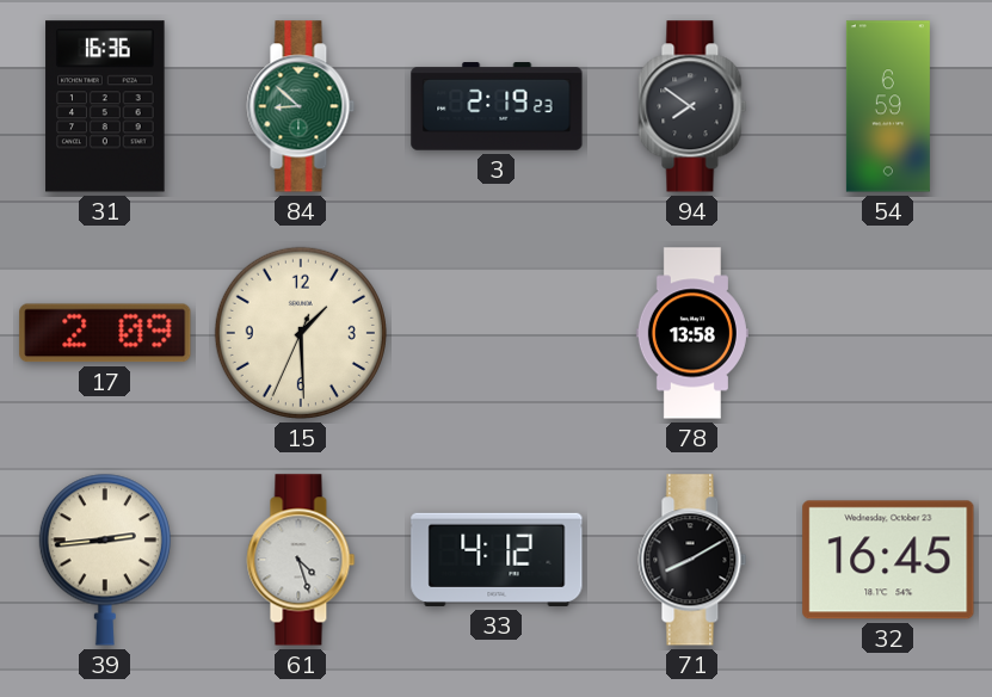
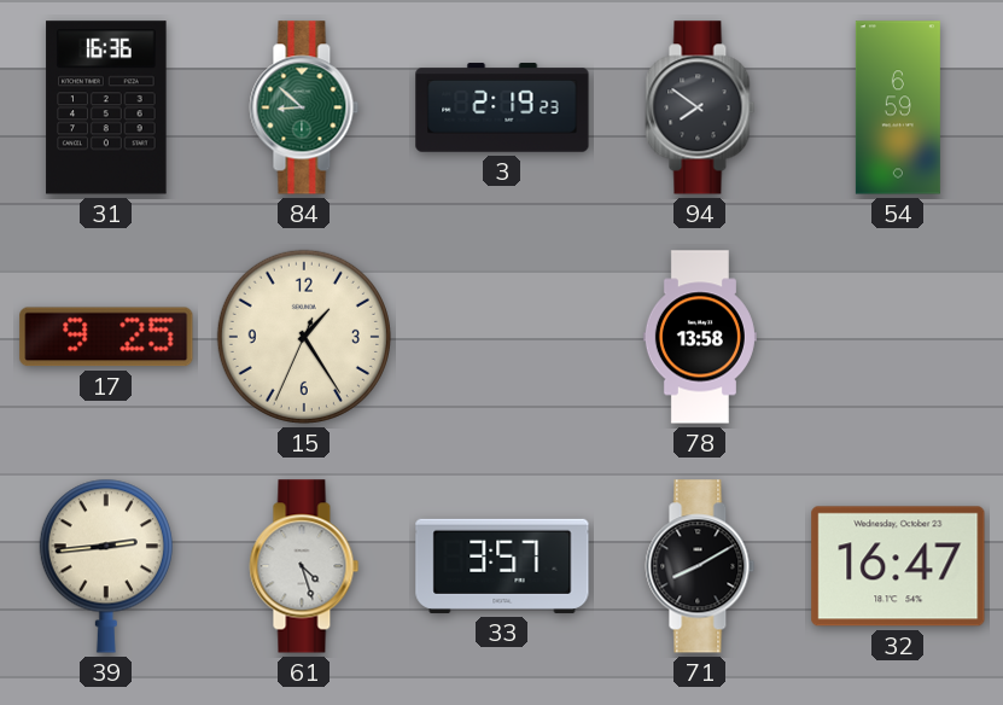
17: 2:09 -> 9:25 (106, 337)
15: 1:29 -> 1:24 (304, 337)
33: 4:12 -> 3:57 (502, 566)
32: 16:45 -> 16:47 (898, 566)
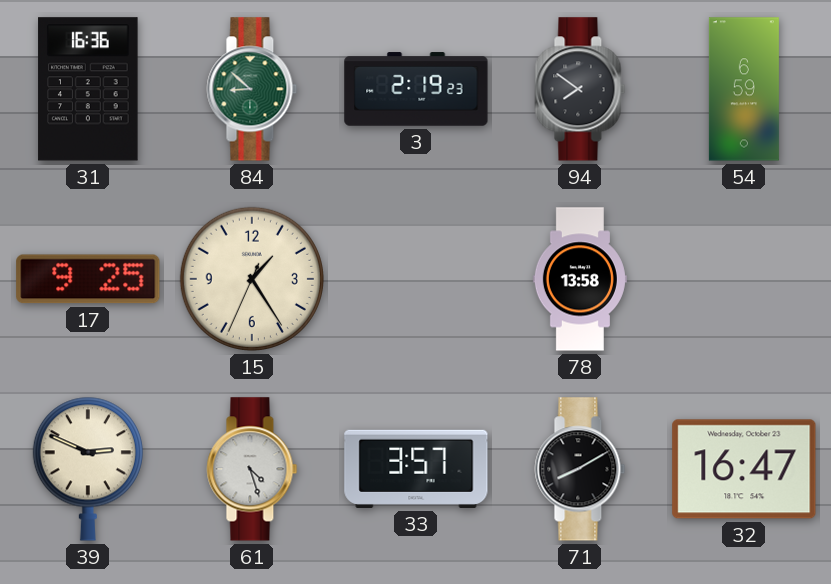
39: 2:44 -> 2:49 (88, 469)
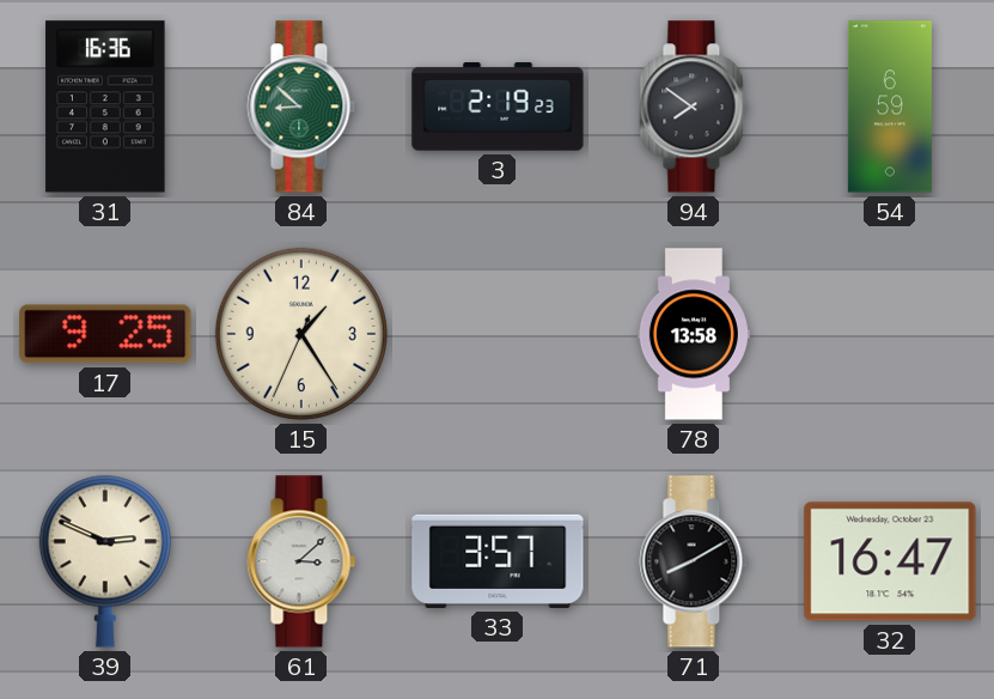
61: 4:27 -> 3:08 (301, 561)
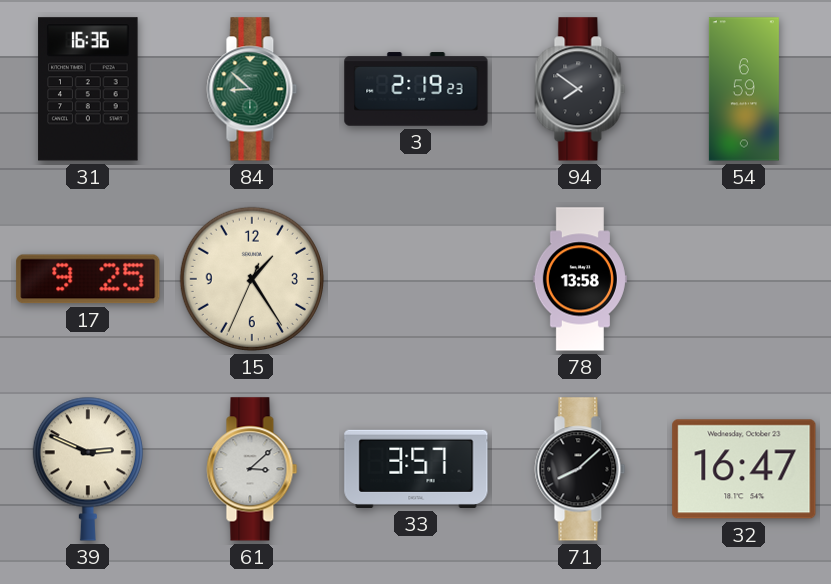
71: 8:10 -> 8:08 (580, 469)
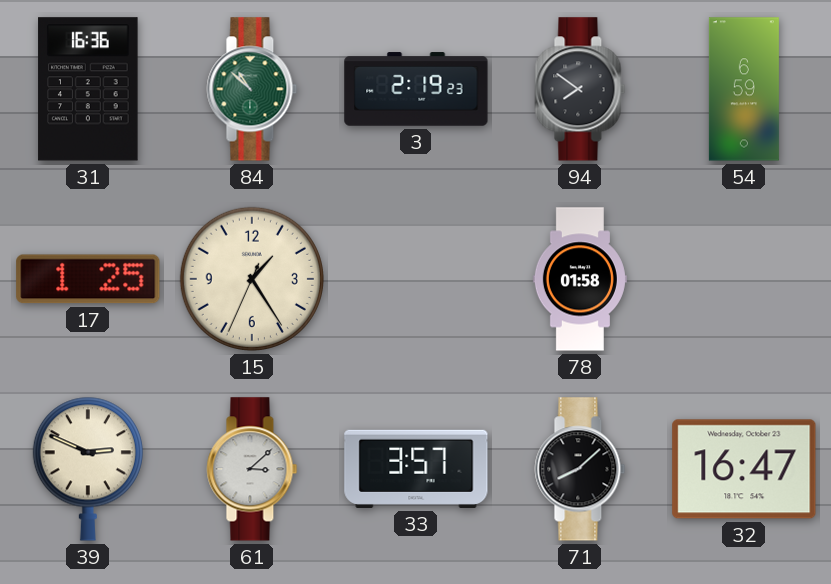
84: 8:52 -> 10:52 (252, 89)
17: 9:25 -> 1:25 (88, 279)
78: 13:58 -> 01:58 (580, 279)
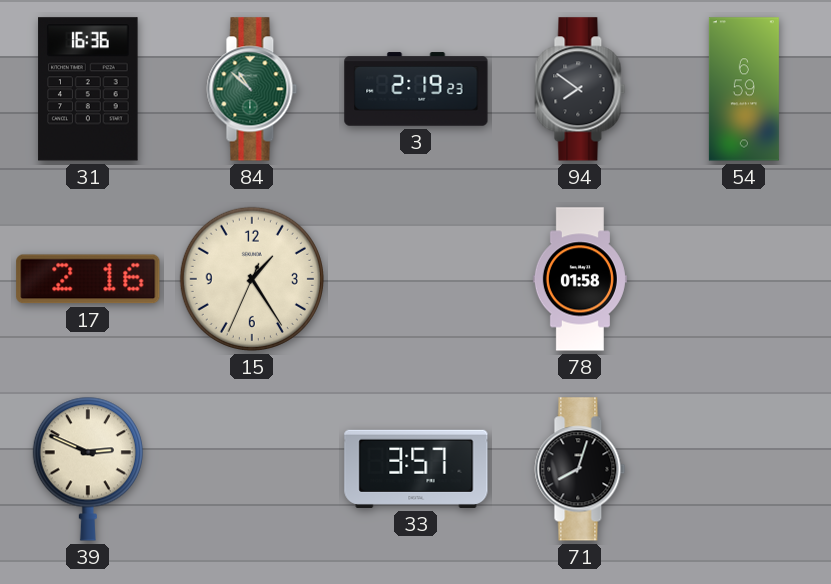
17: 1:25 -> 2:16 (88, 279)
61: 3:08 -> none (252, 469)
71: 8:08 -> 8:03 (580, 469)
32: 16:47 -> none (744, 469)
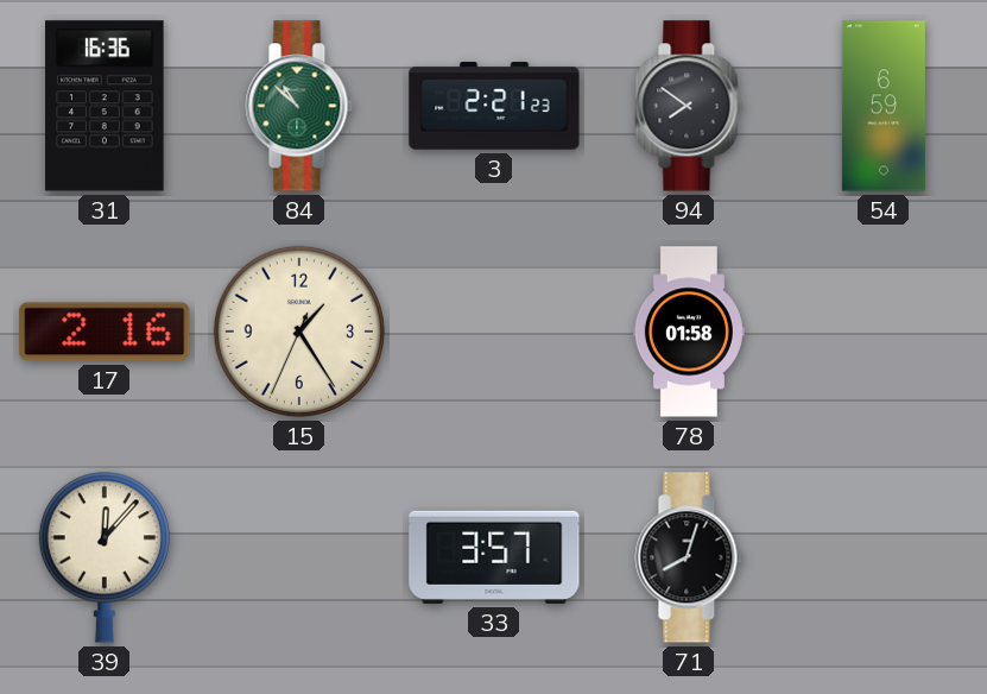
3: 2:19 -> 2:21 (494, 106)
39: 2:49 -> 12:07 (105, 557)
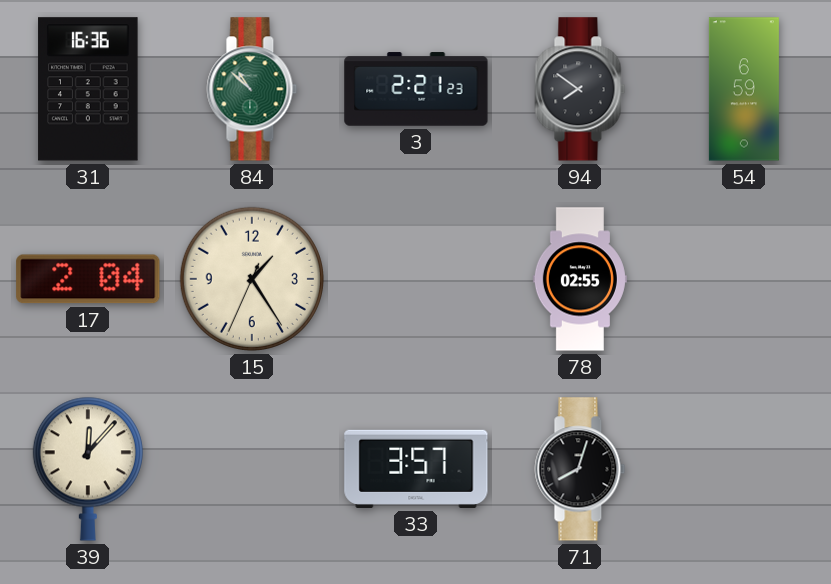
17: 2:16 -> 2:04 (88, 279)
78: 01:58 -> 02:55 (580, 279)
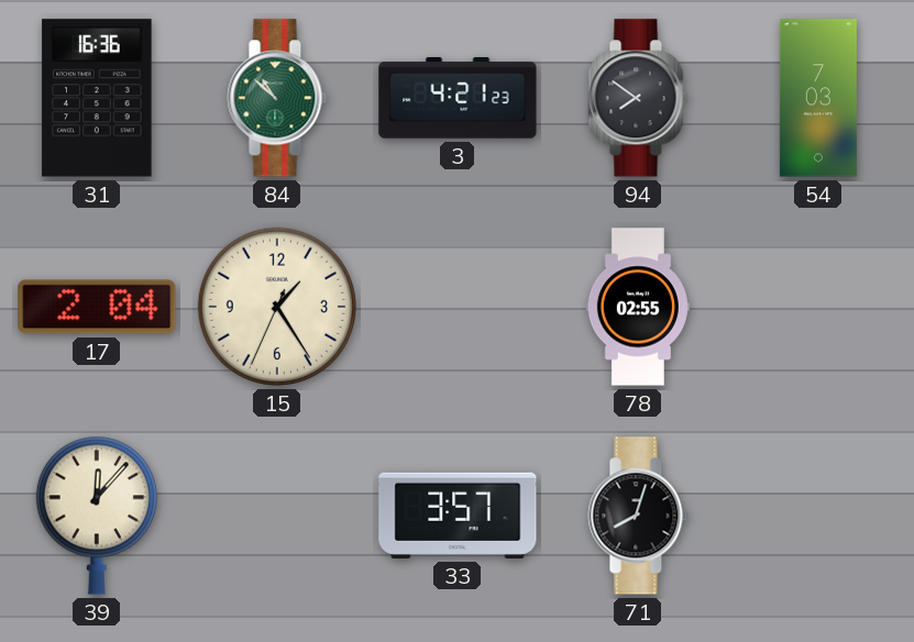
3: 2:21 -> 4:21 (458, 98)
54: 6:59 -> 7:03 (818, 98)
